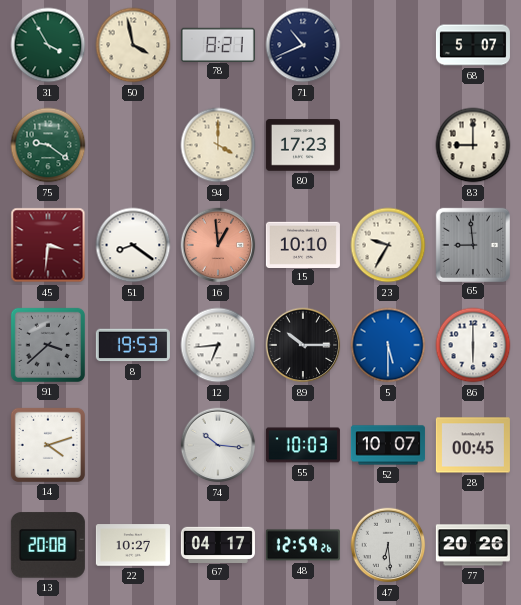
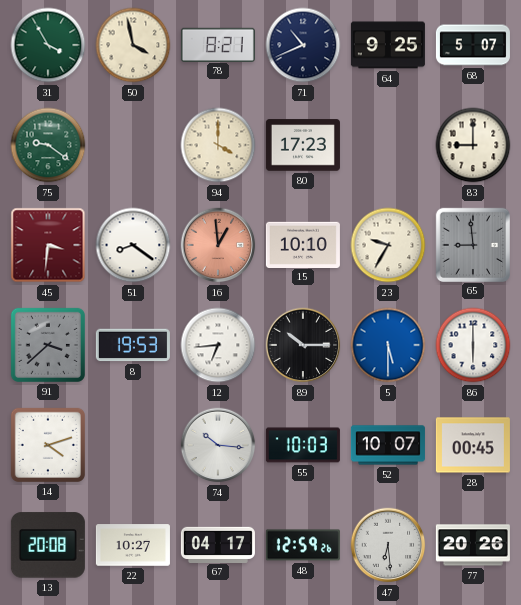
64: none -> 9:25 (388, 45)
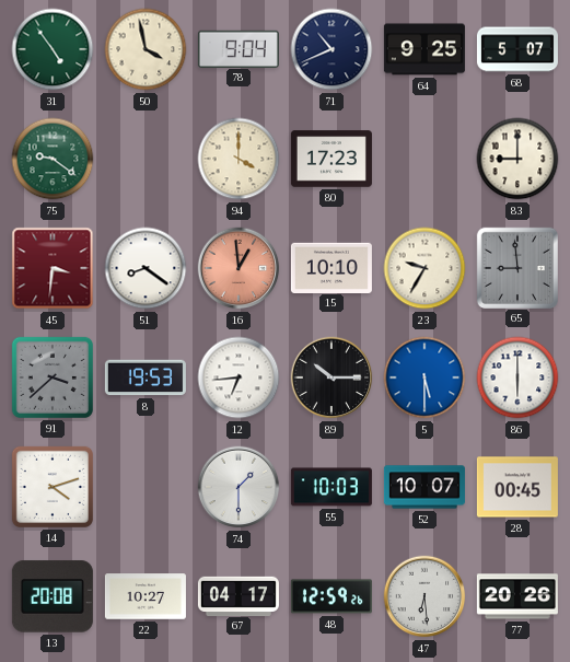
31: 3:55 -> 4:54 (53, 49)
78: 8:21 -> 9:04 (239, 48)
74: 10:16 -> 1:30 (239, 487)
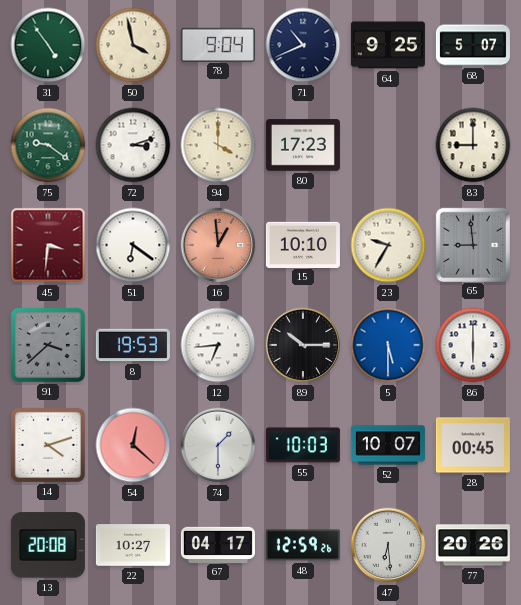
72: none -> 3:12 (133, 145)
51: 8:21 -> 6:21 (133, 245)
54: none -> 12:22 (133, 445)
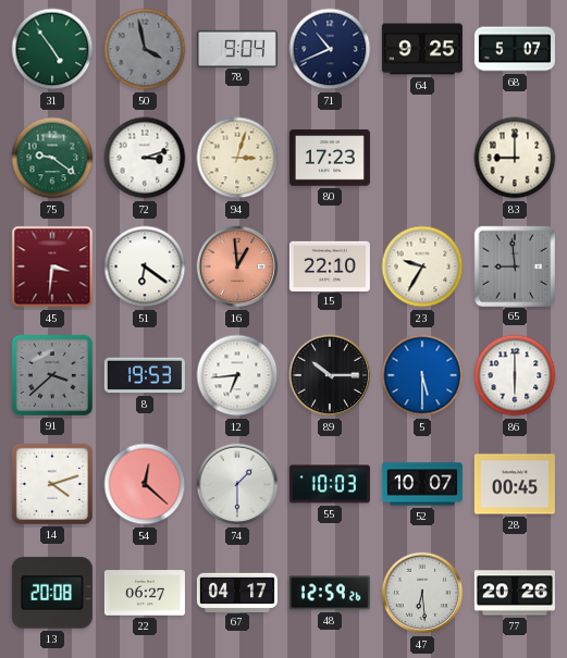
50 dial: cream -> grey (145, 49)
94: 4:00 -> 3:03 (237, 158)
15: 10:10 -> 22:10 (330, 265)
22: 10:27 -> 06:27 (145, 593)
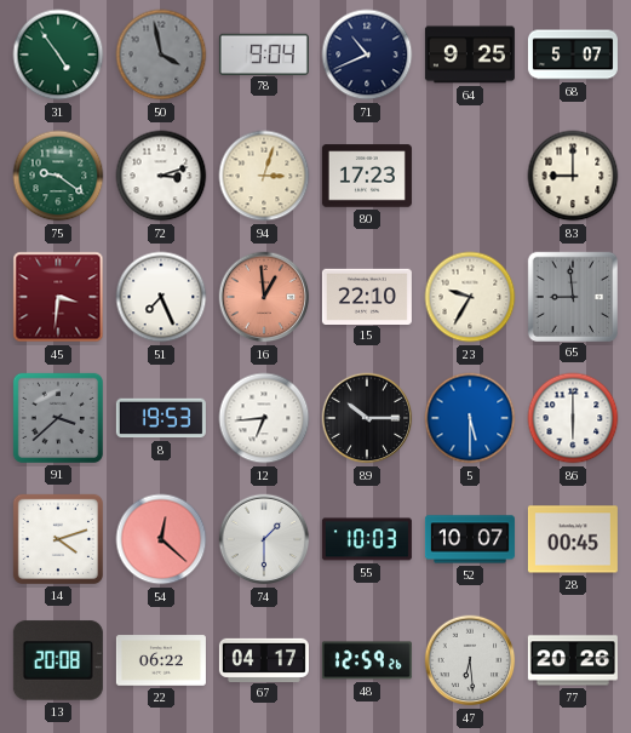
51: 6:21 -> 7:26 (161, 297)
22: 06:27 -> 06:22 (161, 660)
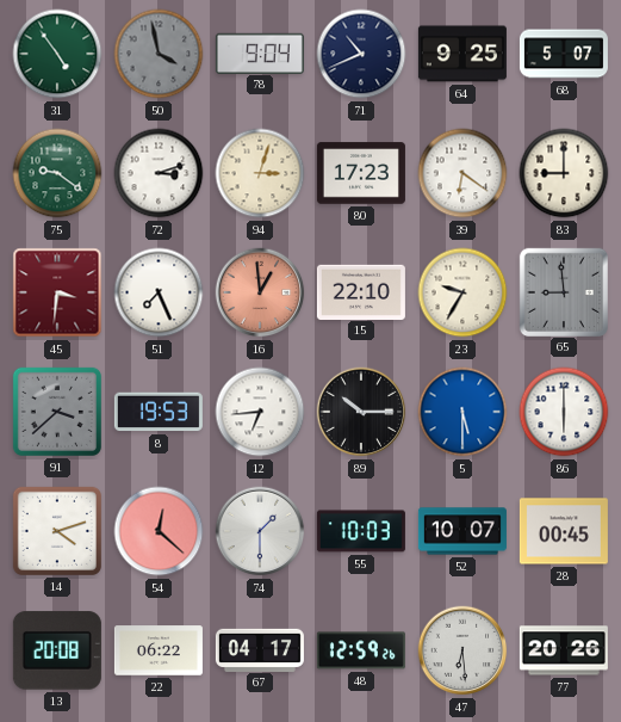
39: none -> 6:21 (462, 173)
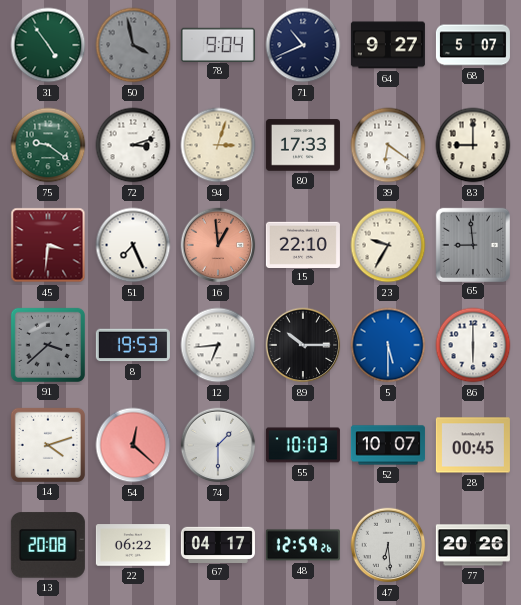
64: 9:25 -> 9:27 (388, 45)
80: 17:23 -> 17:33 (303, 145)
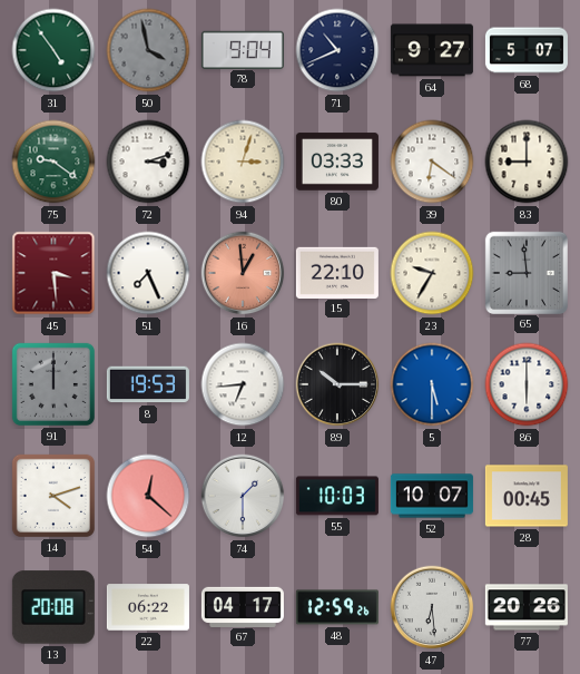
80: 17:33 -> 03:33 (337, 162)
45: 3:31 -> 3:29 (53, 273)
91: 3:38 -> 12:00 (53, 384)
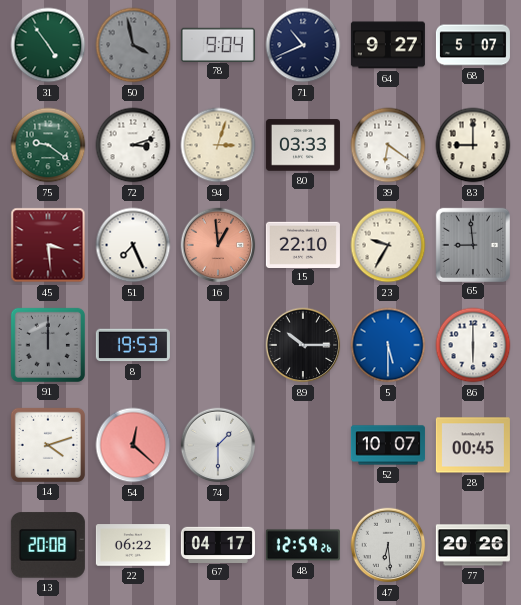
12: 6:44 -> none (243, 384)
55: 10:03 -> none (337, 496)
